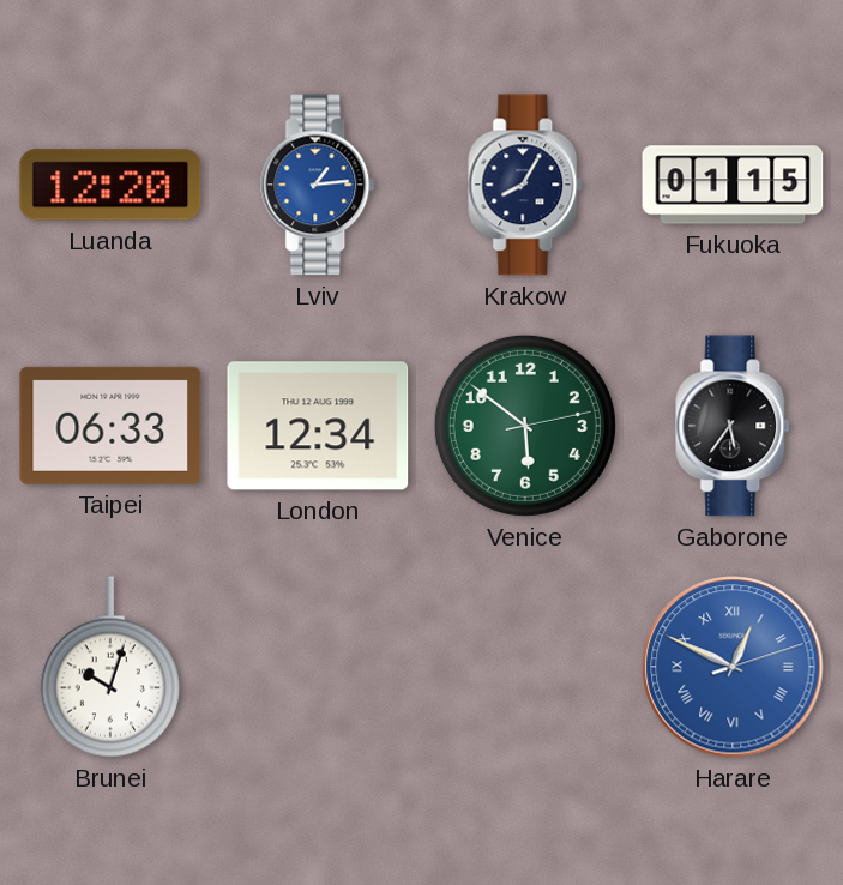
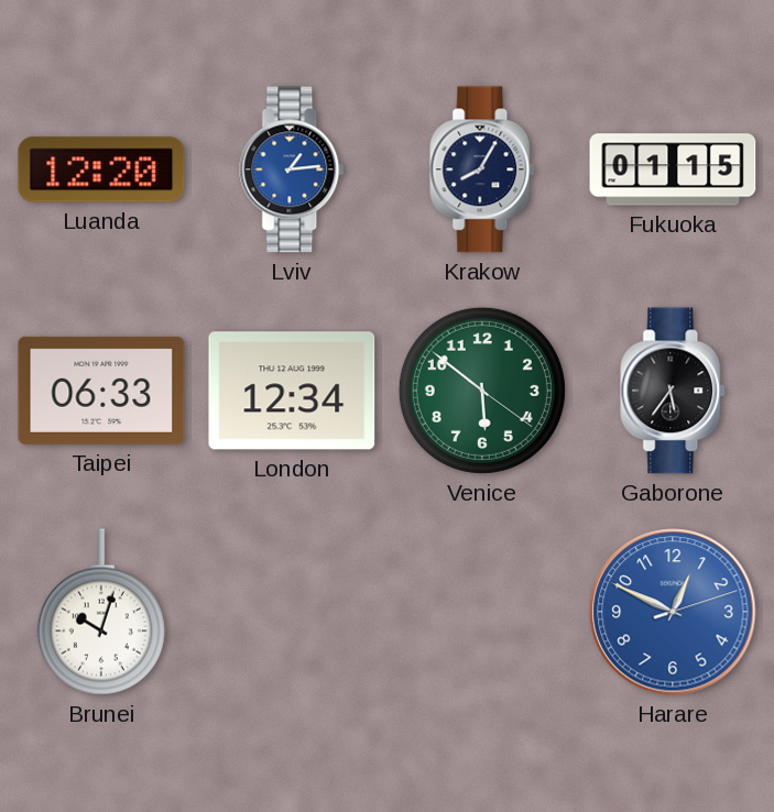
Venice: 5:51:13 -> 5:51:21 (482, 391)
Harare numerals: Roman -> Arabic (673, 612)
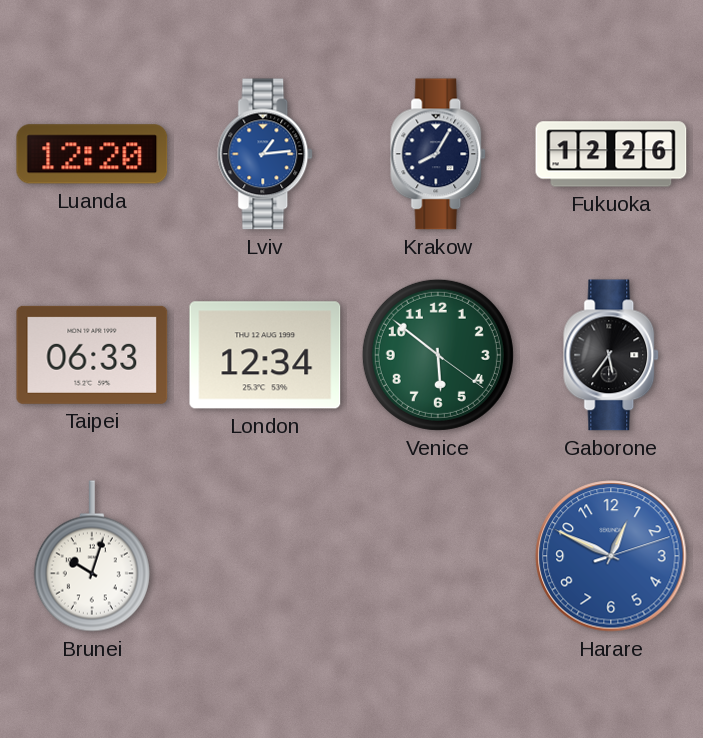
Fukuoka: 01:15 -> 12:26 (611, 154)
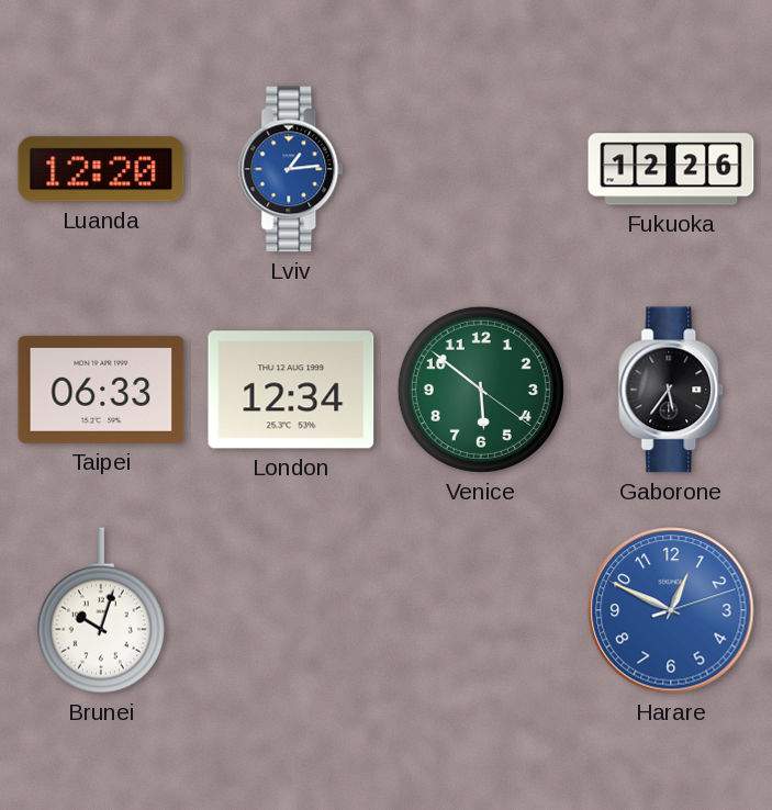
Krakow: 8:05 -> none (439, 154)
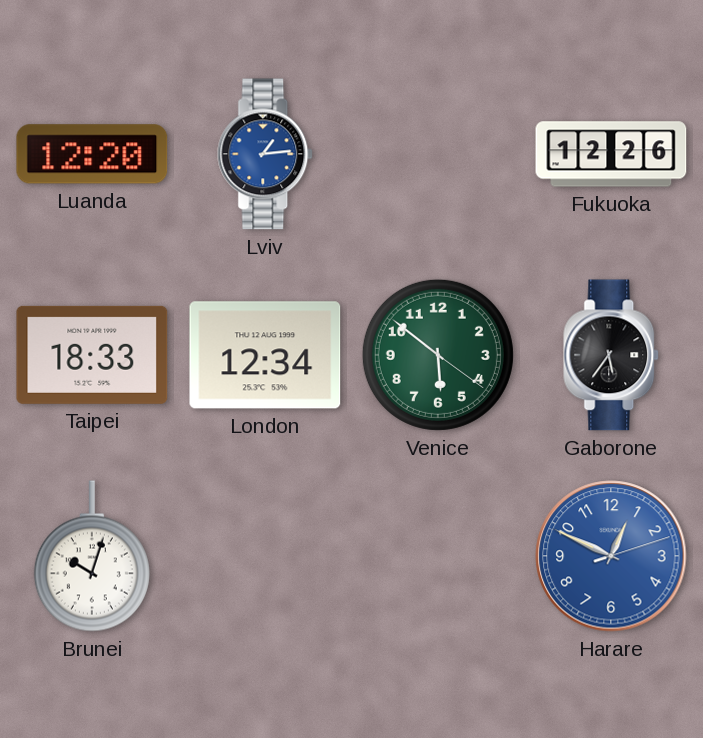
Taipei: 06:33 -> 18:33 (92, 355)
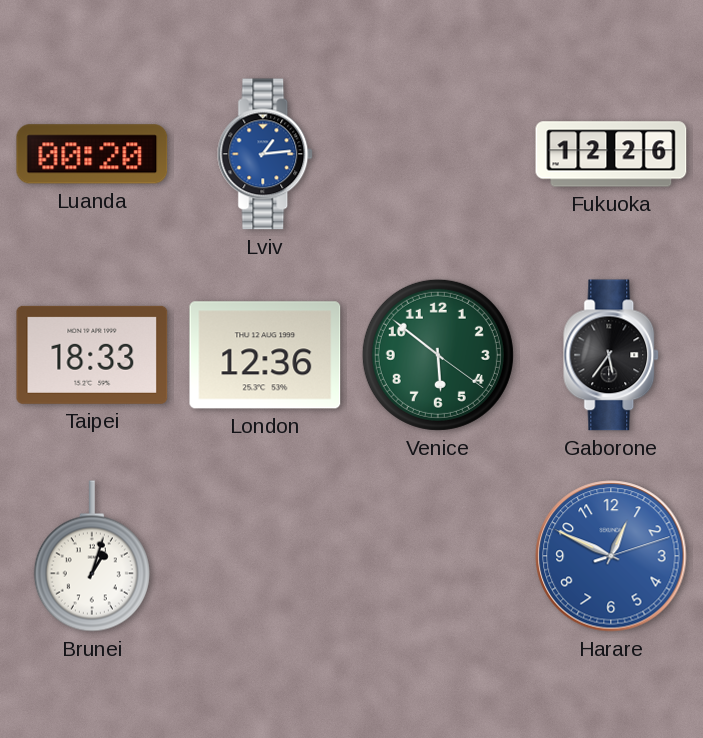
Luanda: 12:20 -> 00:20 (92, 154)
London: 12:34 -> 12:36 (265, 355)
Brunei: 10:03 -> 1:03 (92, 556)
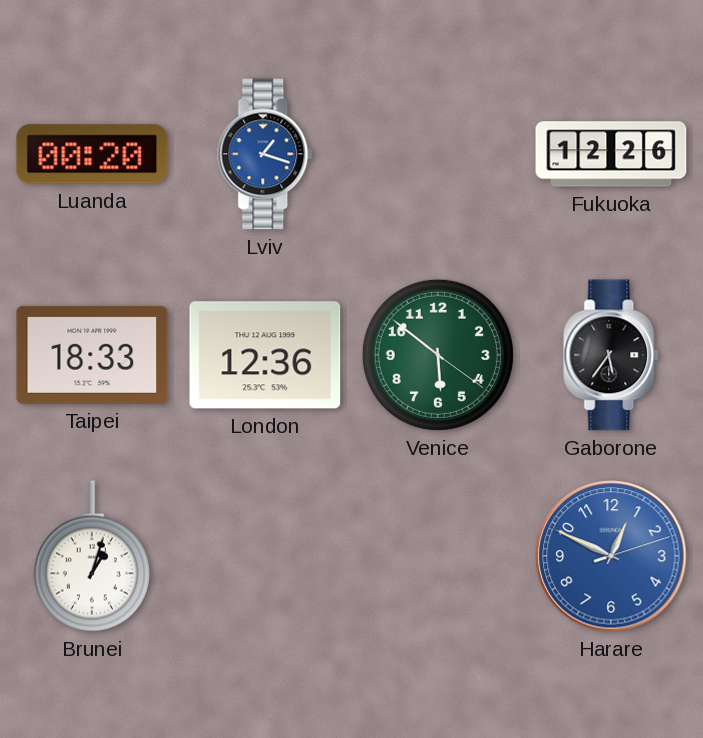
Lviv: 1:14 -> 1:18 (266, 154)
